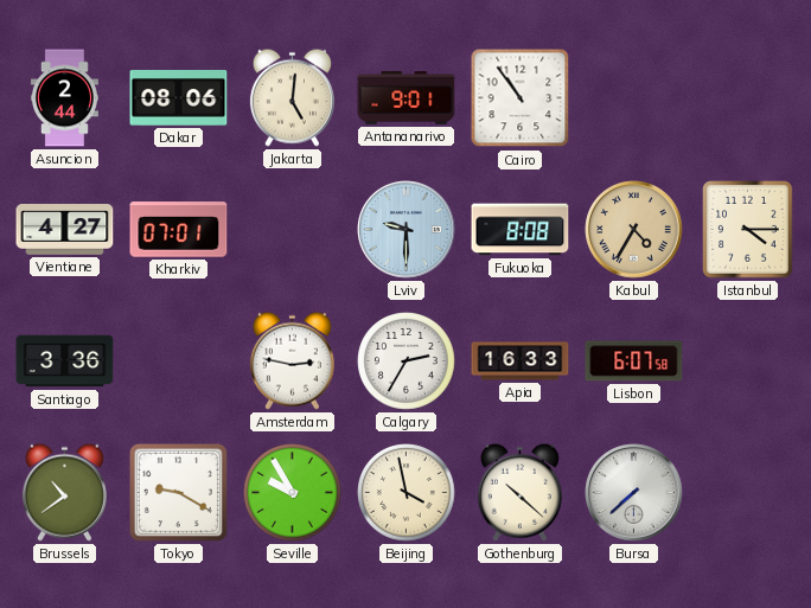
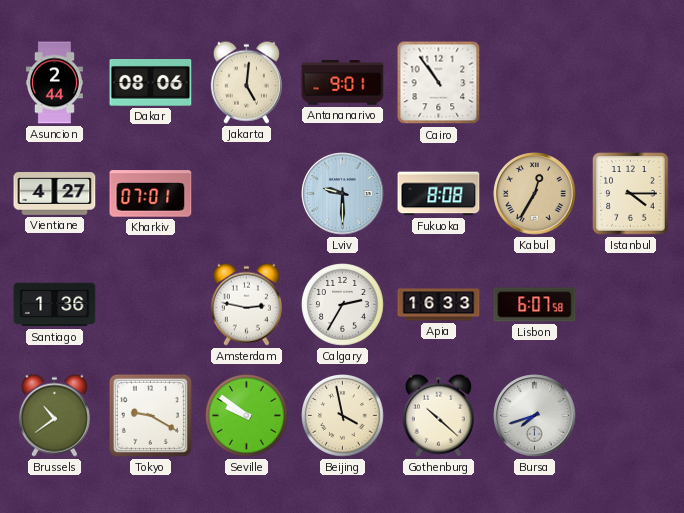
Kabul: 4:35 -> 12:35 (535, 194)
Santiago: 3:36 -> 1:36 (55, 305)
Seville: 9:55 -> 9:51 (247, 416)
Bursa: 7:38 -> 7:42 (535, 416)
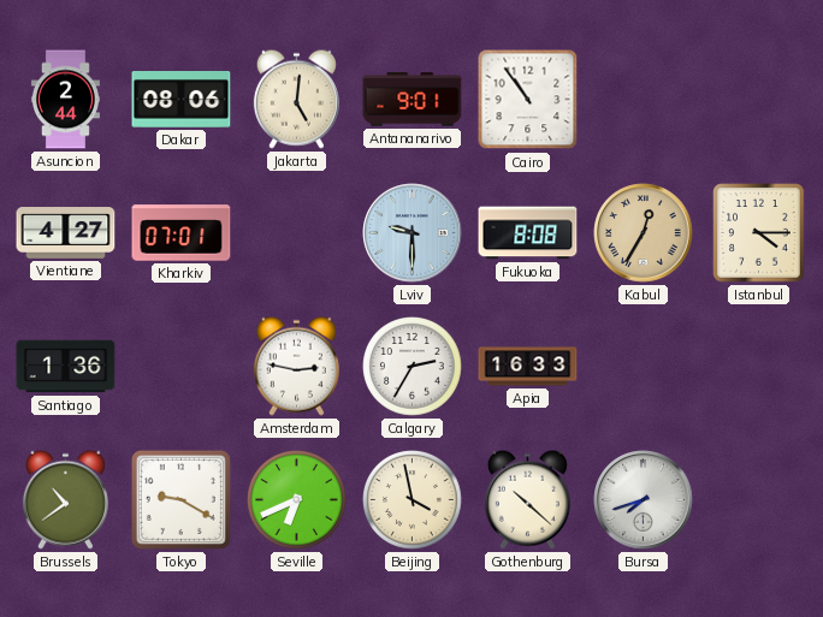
Lisbon: 6:07 -> none (535, 305)
Seville: 9:51 -> 6:41 (297, 500)
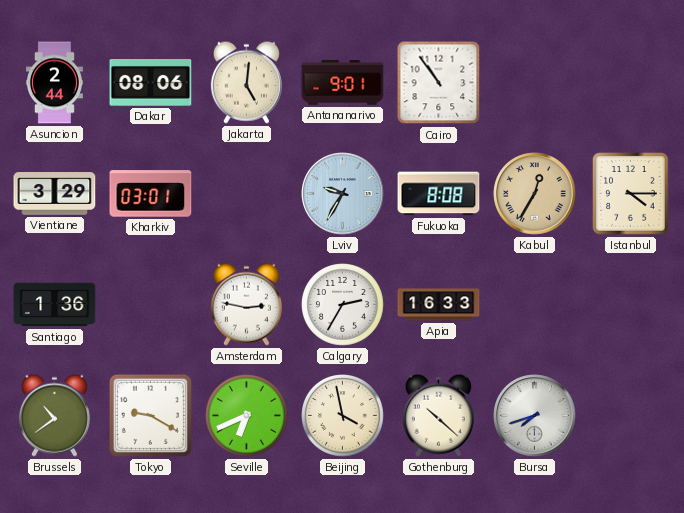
Vientiane: 4:27 -> 3:29 (55, 194)
Kharkiv: 07:01 -> 03:01 (151, 194)
Lviv: 9:30 -> 9:35 (343, 194)
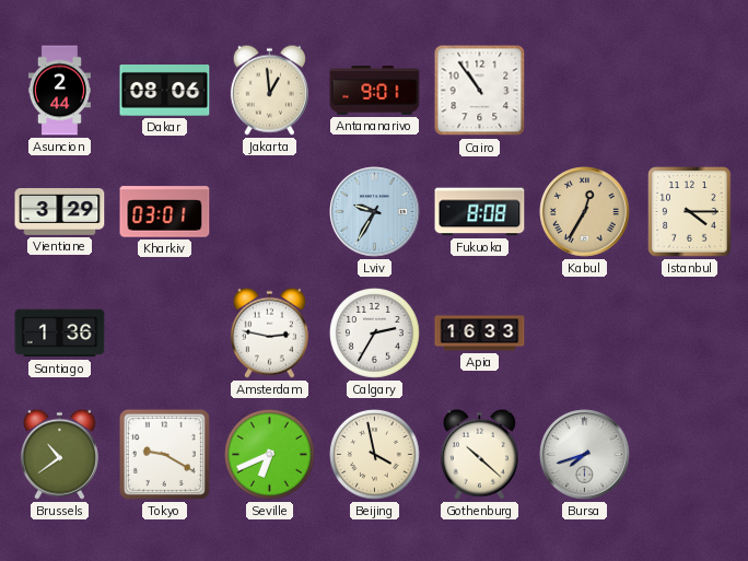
Jakarta: 5:01 -> 12:59 (269, 90)
